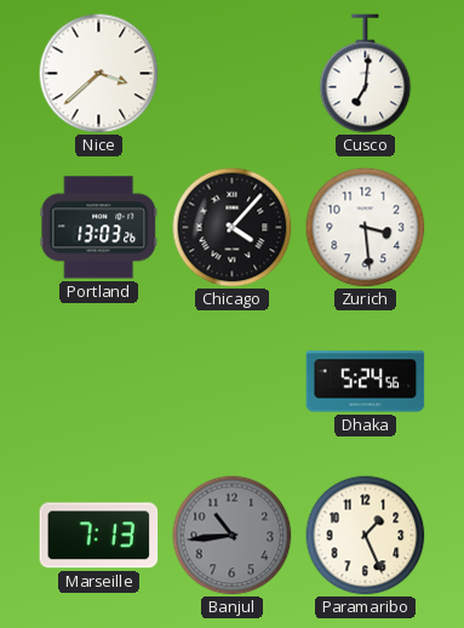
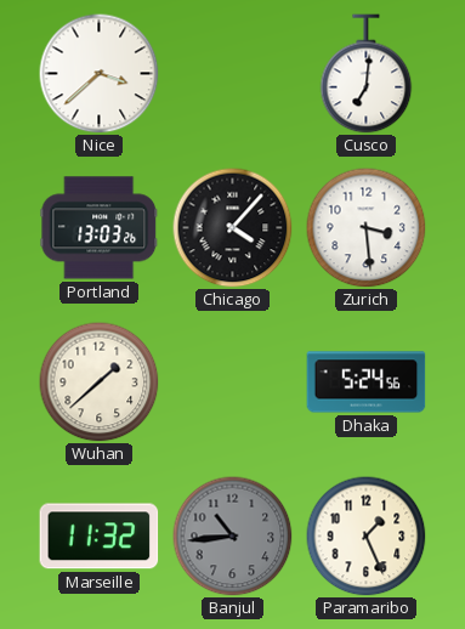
Wuhan: none -> 1:38 (100, 382)
Marseille: 7:13 -> 11:32 (100, 537)
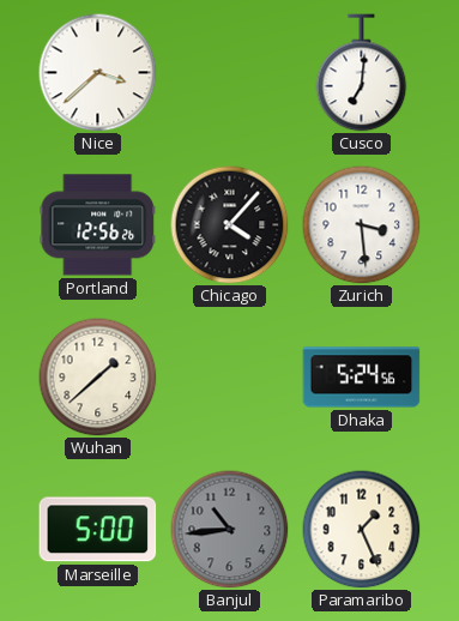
Portland: 13:03 -> 12:56 (98, 225)
Marseille: 11:32 -> 5:00 (98, 530)
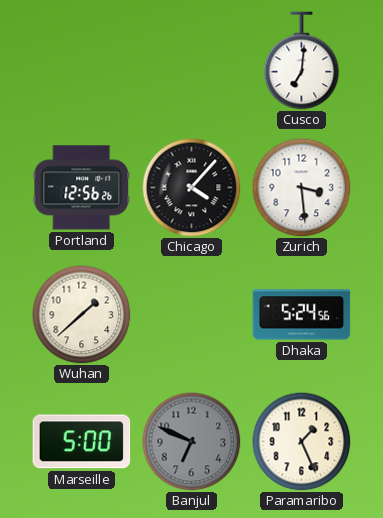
Nice: 3:38 -> none (98, 73)
Banjul: 10:44 -> 6:49 (192, 442)
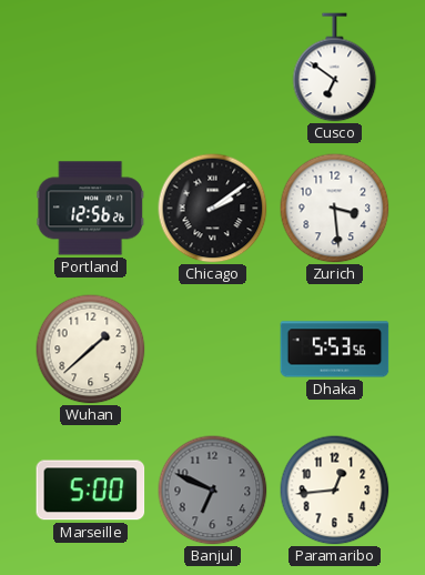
Cusco: 7:01 -> 6:51 (335, 68)
Chicago: 4:07 -> 2:09 (213, 209)
Dhaka: 5:24 -> 5:53 (335, 350)
Paramaribo: 1:26 -> 12:44 (335, 491)
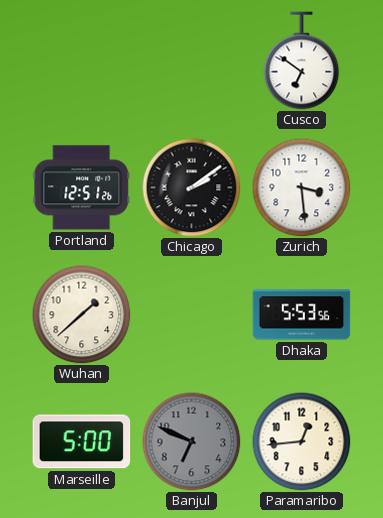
Portland: 12:56 -> 12:51 (82, 188)
